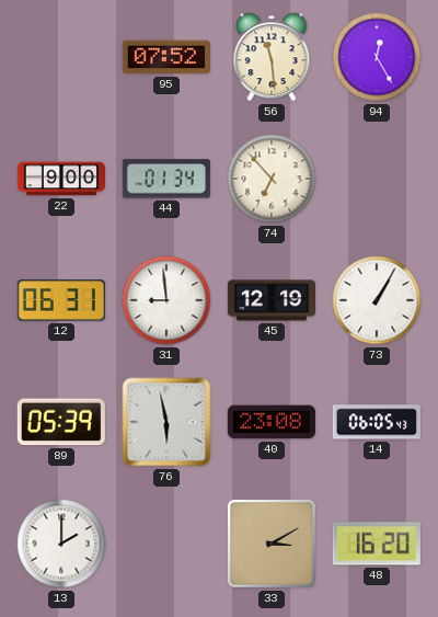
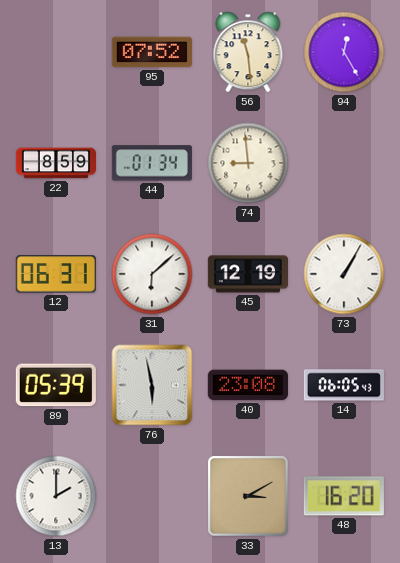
22: 9:00 -> 8:59 (55, 163)
74: 6:53 -> 8:59 (248, 163)
31: 8:59 -> 6:08 (152, 274)
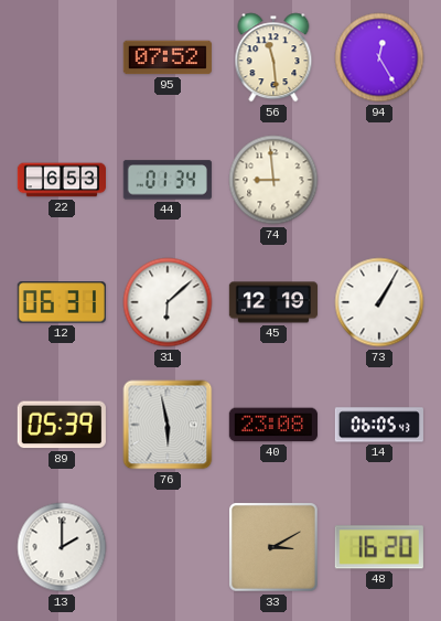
22: 8:59 -> 6:53 (61, 180)
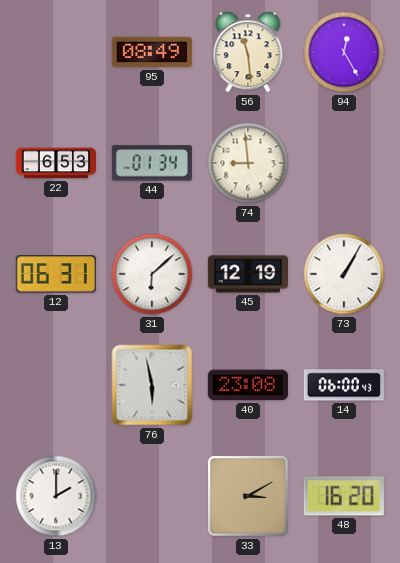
95: 07:52 -> 08:49 (152, 52)
89: 05:39 -> none (62, 425)
14: 06:05 -> 06:00 (344, 385)
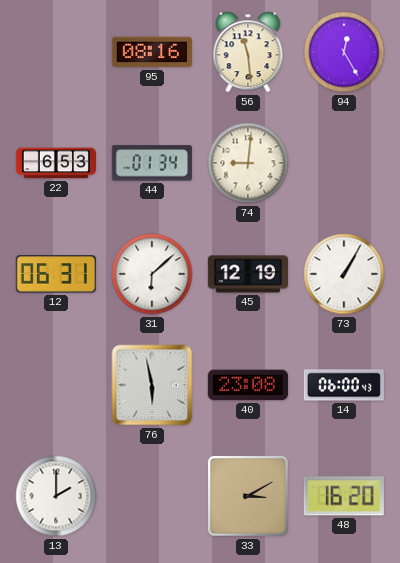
95: 08:49 -> 08:16 (152, 52)
74: 8:59 -> 9:01 (248, 163)
